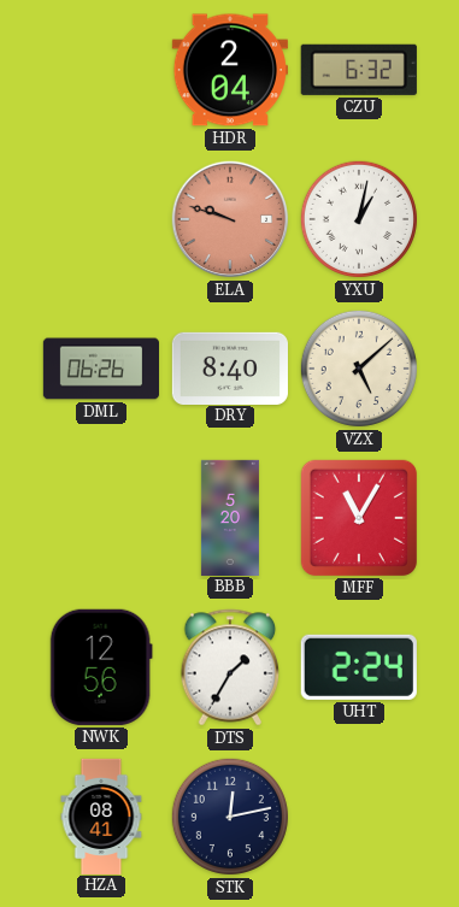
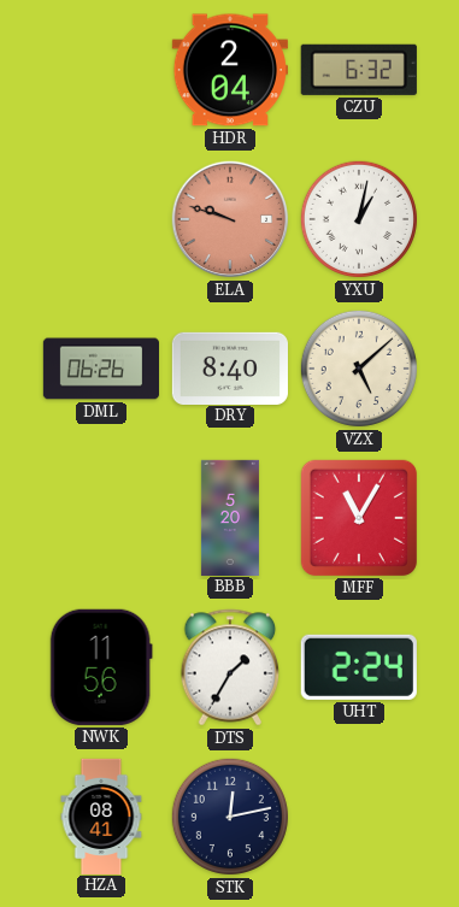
NWK: 12:56 -> 11:56 (101, 667)
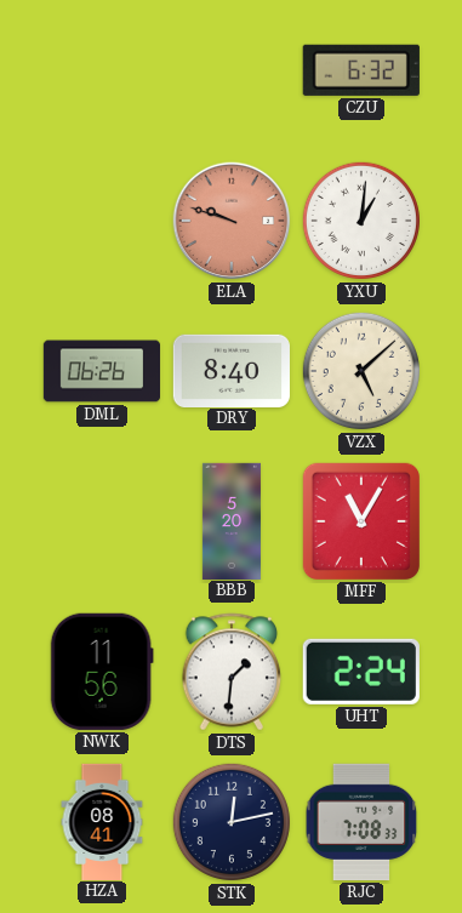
HDR: 2:04 -> none (230, 70)
YXU: 1:02 -> 1:01 (361, 221)
DTS: 1:35 -> 1:31 (232, 672)
RJC: none -> 7:08 (361, 822)
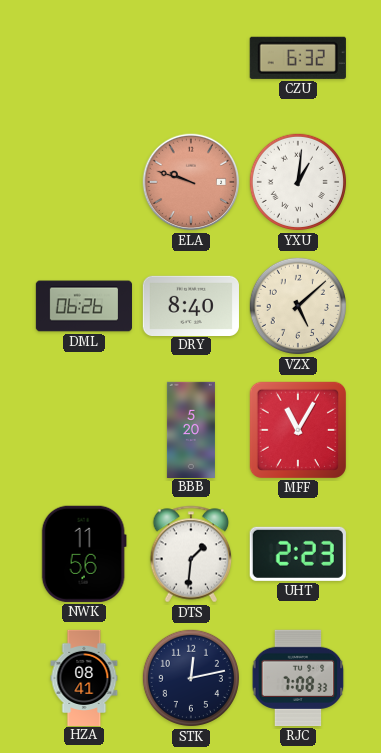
UHT: 2:24 -> 2:23 (298, 554)
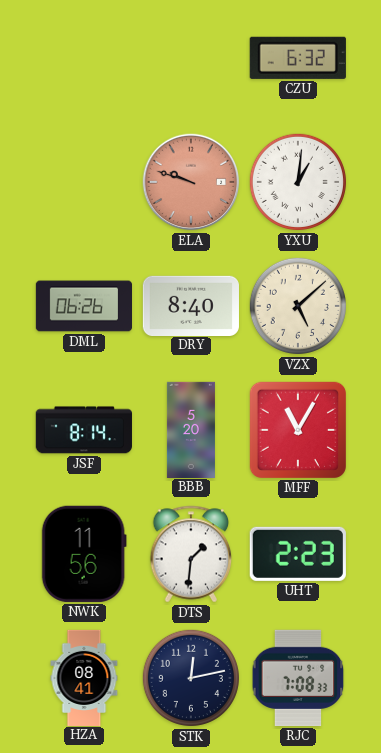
JSF: none -> 8:14 (84, 430)
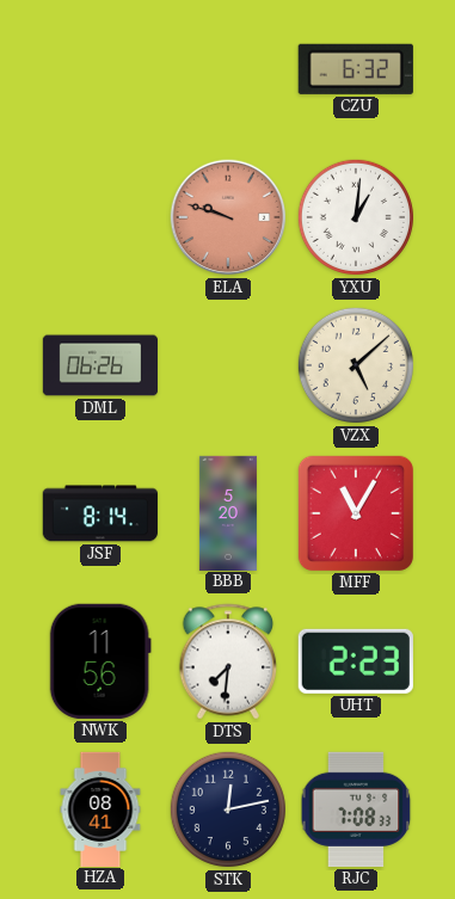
DRY: 8:40 -> none (190, 305)
DTS: 1:31 -> 7:31 (228, 661)
